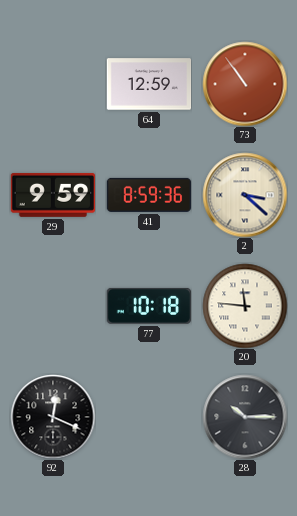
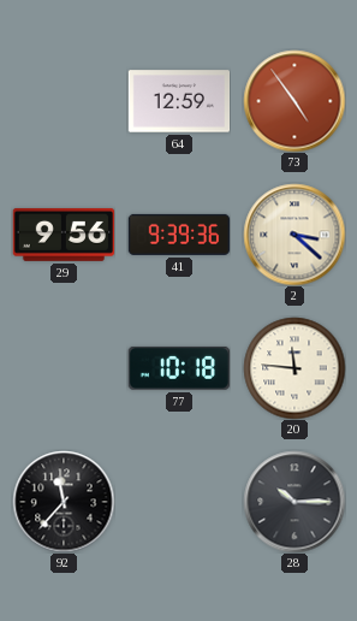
73: 10:54 -> 4:54 (294, 101)
29: 9:59 -> 9:56 (63, 235)
41: 8:59 -> 9:39 (179, 235)
92: 12:19 -> 11:37 (64, 502)
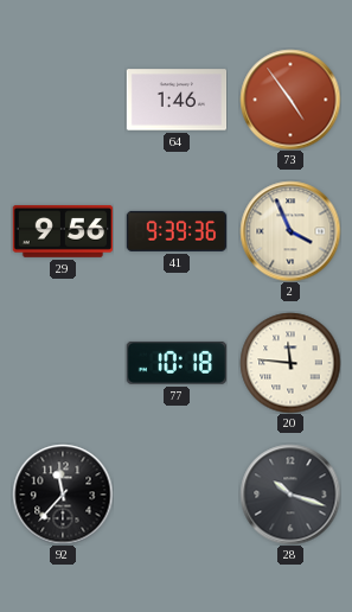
64: 12:59 -> 1:46 (177, 100)
2: 3:22 -> 3:56 (290, 231)
28: 10:15 -> 10:18 (290, 495)
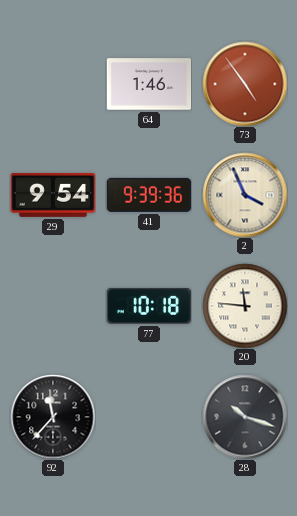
29: 9:56 -> 9:54 (52, 195)
